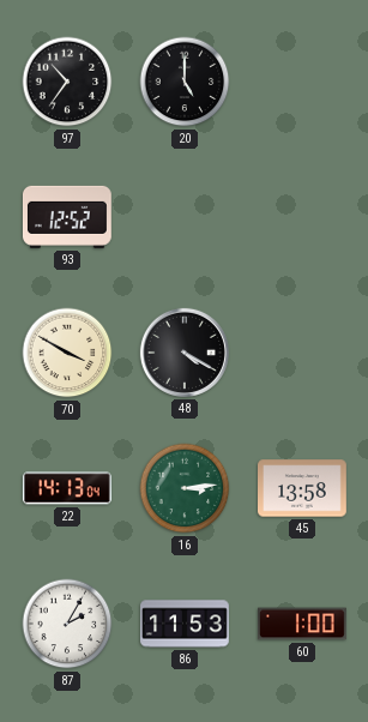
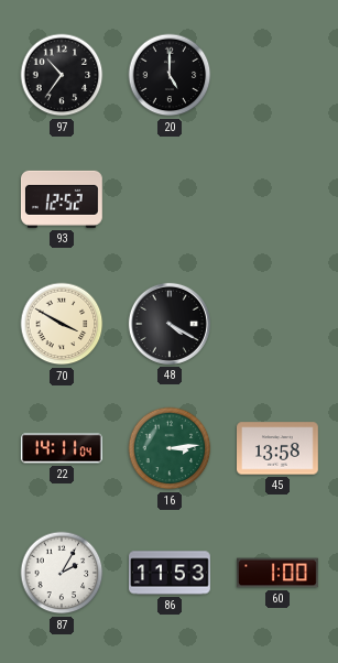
22: 14:13 -> 14:11 (62, 448)
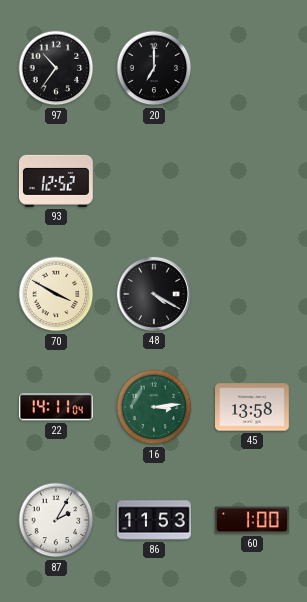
20: 5:00 -> 7:00 (154, 68)
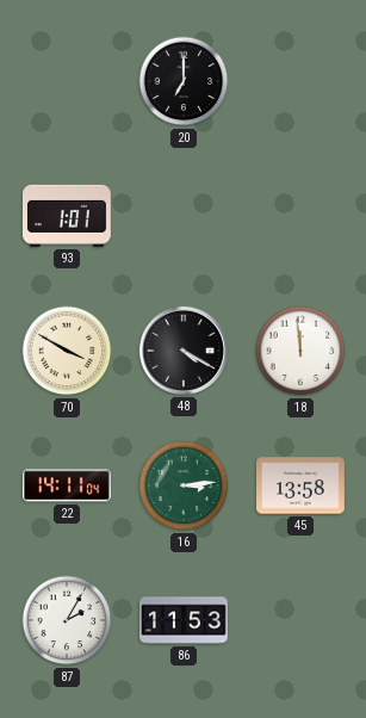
97: 10:36 -> none (56, 68)
93: 12:52 -> 1:01 (67, 216)
18: none -> 11:59 (300, 351)
60: 1:00 -> none (253, 520)
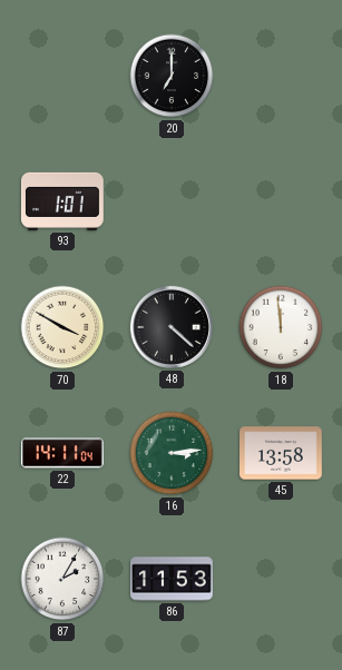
48: 4:20 -> 4:22 (172, 327)
